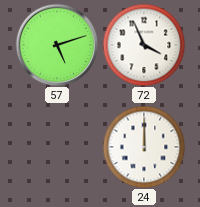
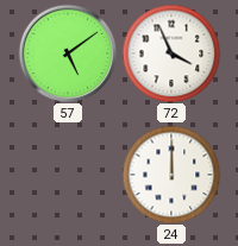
57: 5:12 -> 5:09 (68, 53)
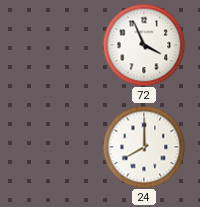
57: 5:09 -> none (68, 53)
24: 12:00 -> 8:00 (144, 147)
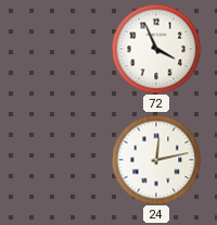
24: 8:00 -> 12:13 (156, 160)
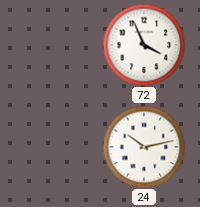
24: 12:13 -> 10:13 (144, 147)
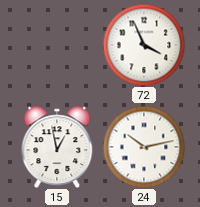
15: none -> 12:58 (57, 147)
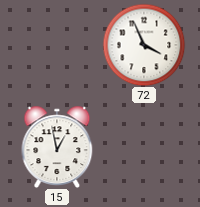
24: 10:13 -> none (144, 147)
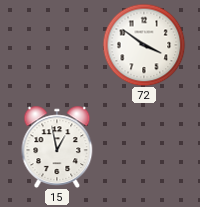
72: 3:56 -> 3:51 (144, 45)
